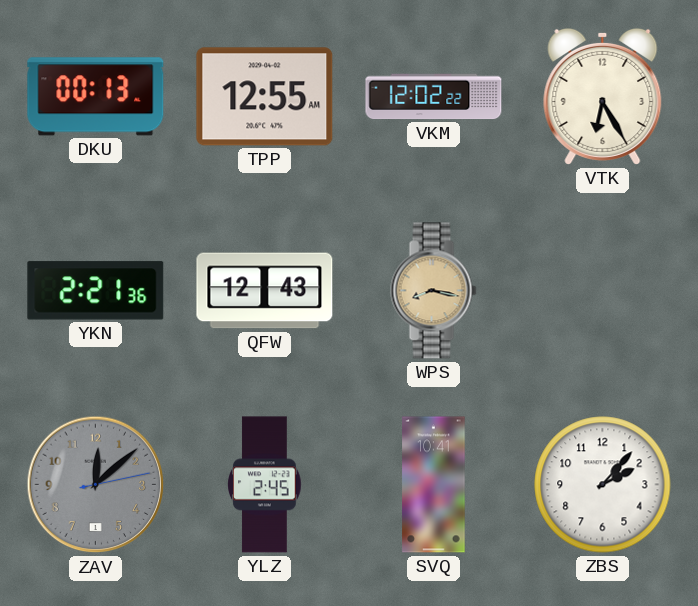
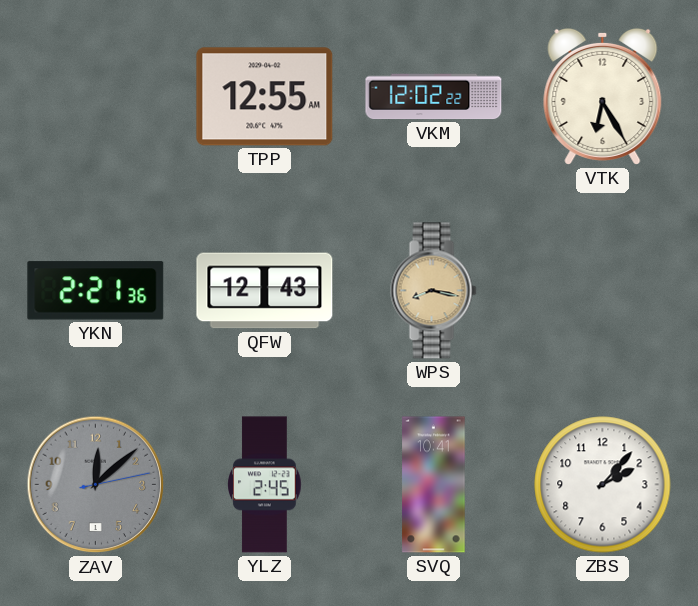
DKU: 00:13 -> none (96, 97)
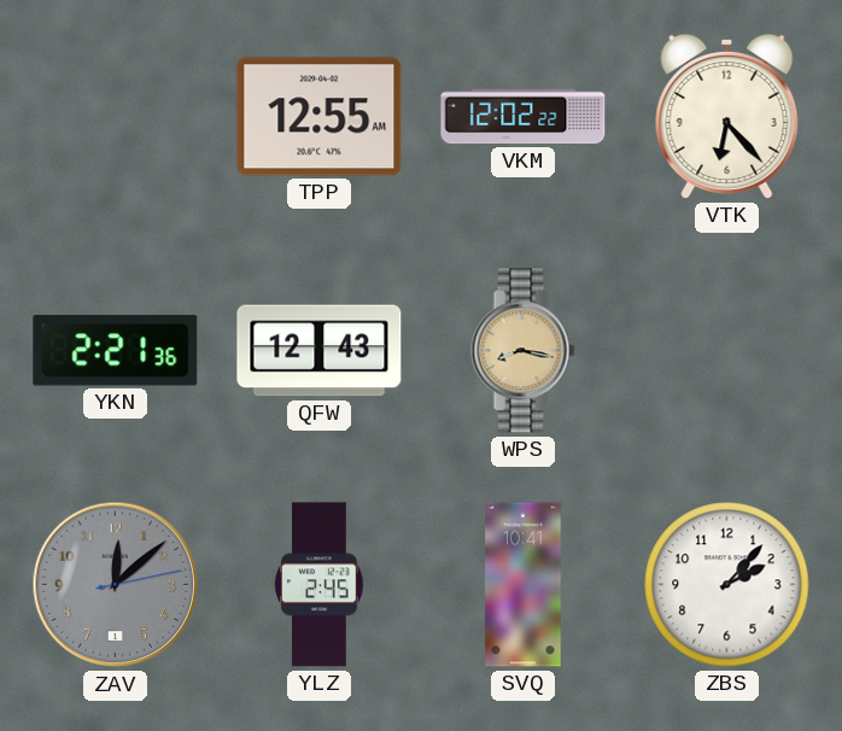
VTK: 6:25 -> 6:23 (727, 116)
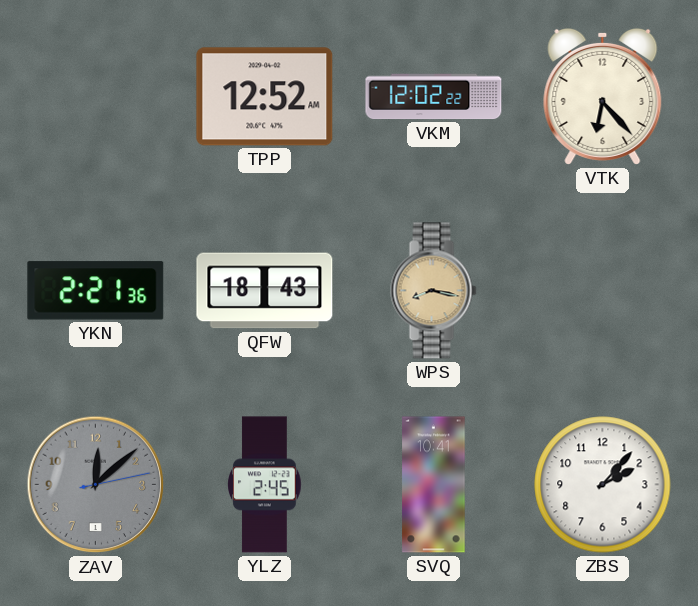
TPP: 12:55 -> 12:52 (265, 97)
QFW: 12:43 -> 18:43 (265, 291)
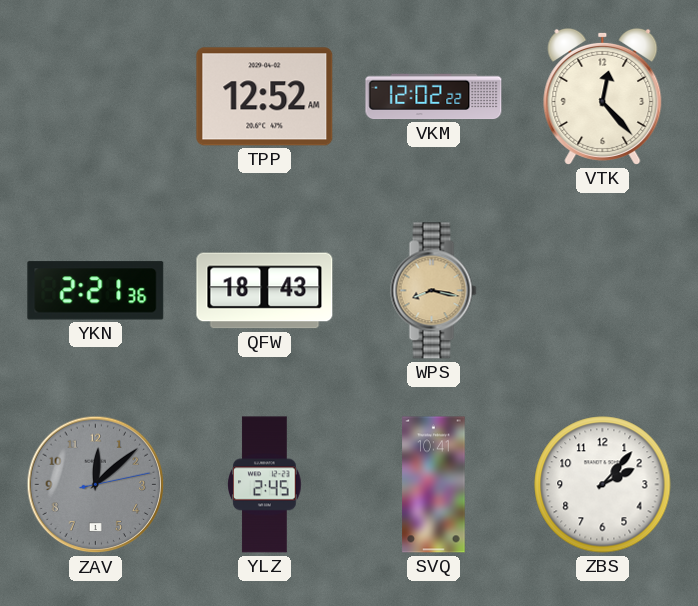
VTK: 6:23 -> 12:23 (603, 96)
